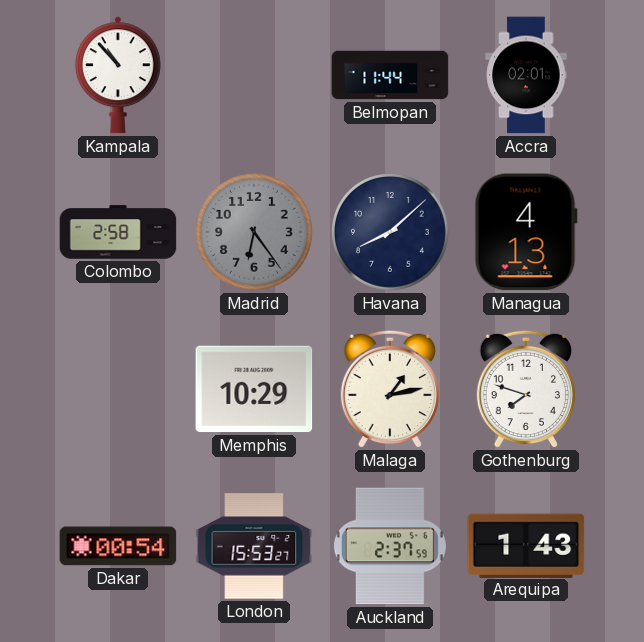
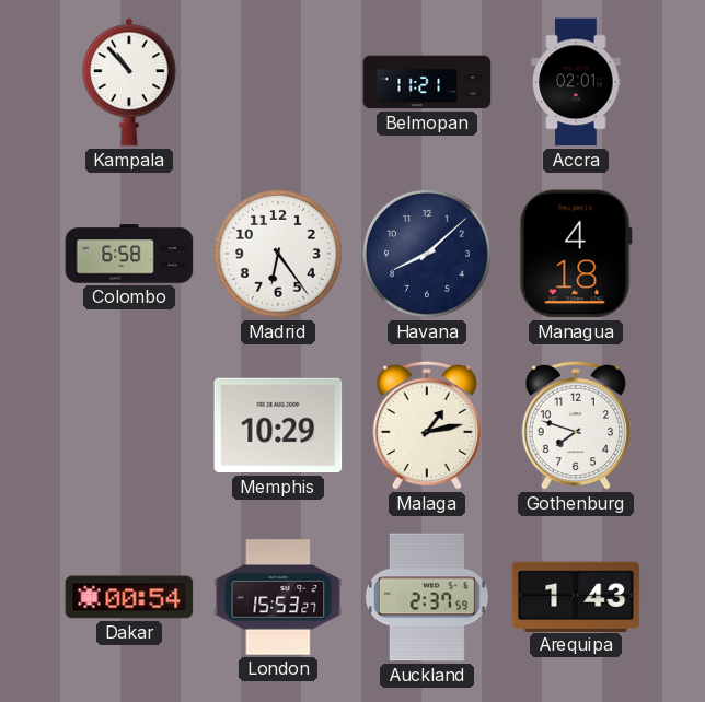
Belmopan: 11:44 -> 11:21 (427, 82)
Colombo: 2:58 -> 6:58 (129, 254)
Madrid dial: grey -> white (279, 255)
Managua: 4:13 -> 4:18 (576, 254)
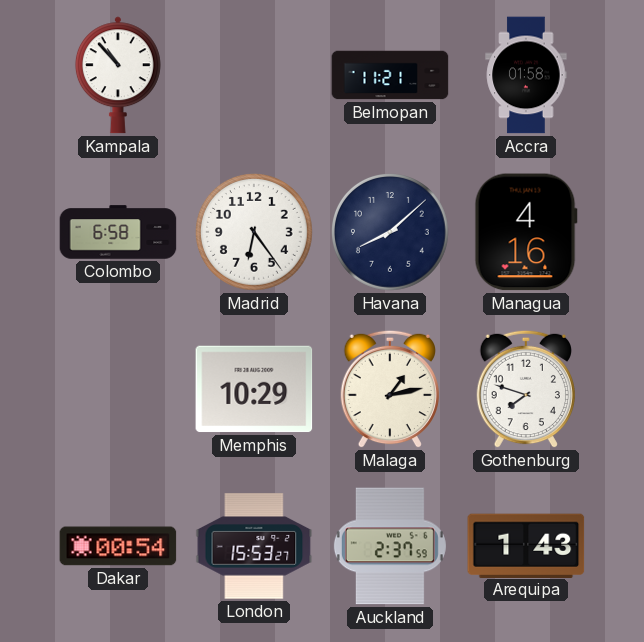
Accra: 02:01 -> 01:58 (526, 75)
Managua: 4:18 -> 4:16 (526, 232)
